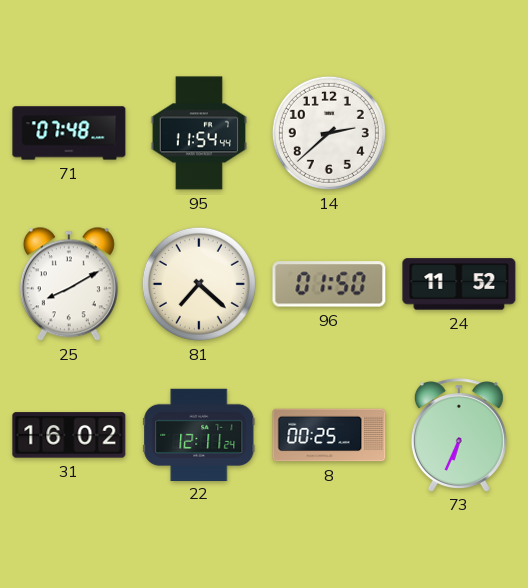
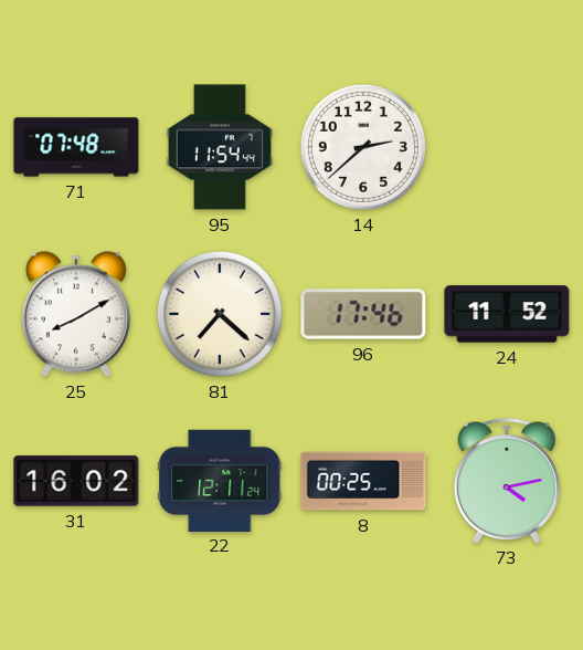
96: 01:50 -> 17:46 (363, 314)
73: 6:34 -> 4:13 (507, 481)
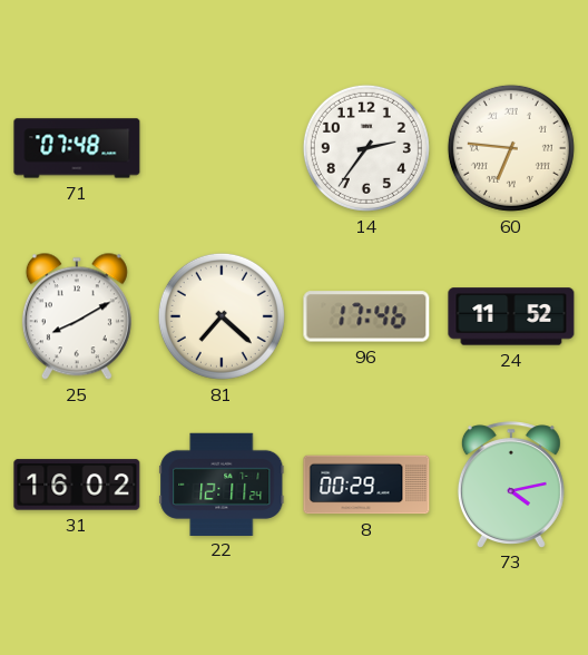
95: 11:54 -> none (219, 147)
14: 2:38 -> 2:36 (366, 148)
60: none -> 6:46 (511, 148)
8: 00:25 -> 00:29 (366, 485)
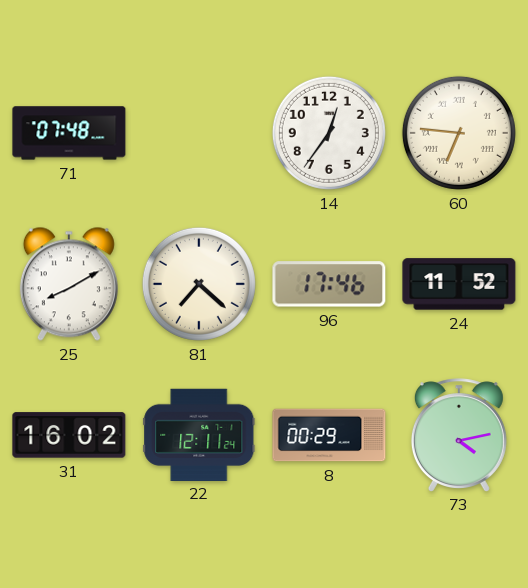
14: 2:36 -> 12:36 (329, 133)
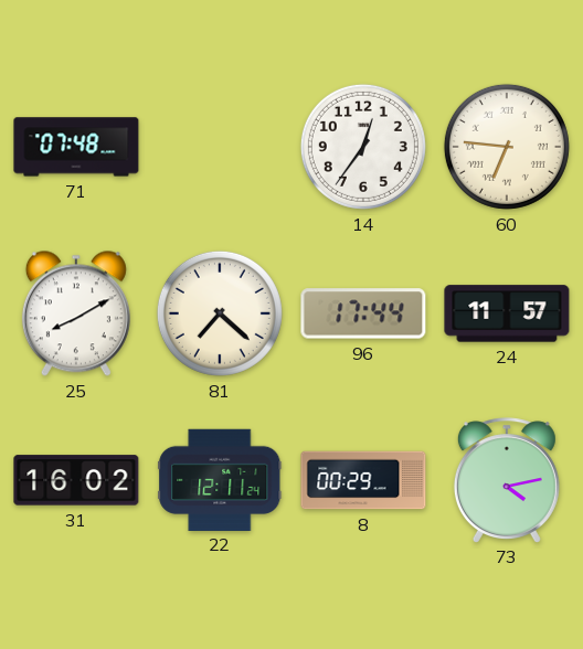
96: 17:46 -> 17:44 (363, 313)
24: 11:52 -> 11:57 (507, 313)
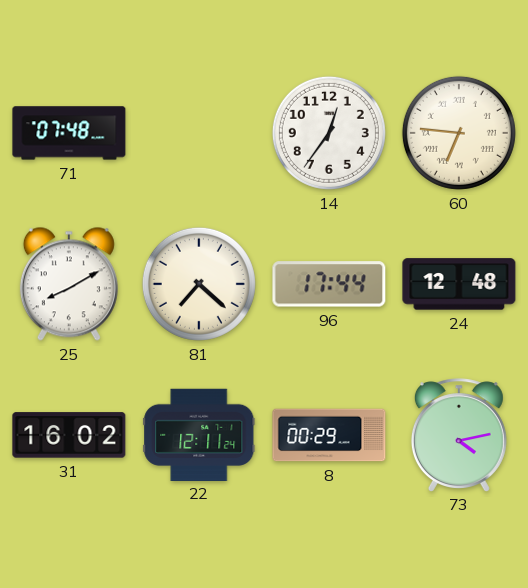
24: 11:57 -> 12:48 (459, 284)
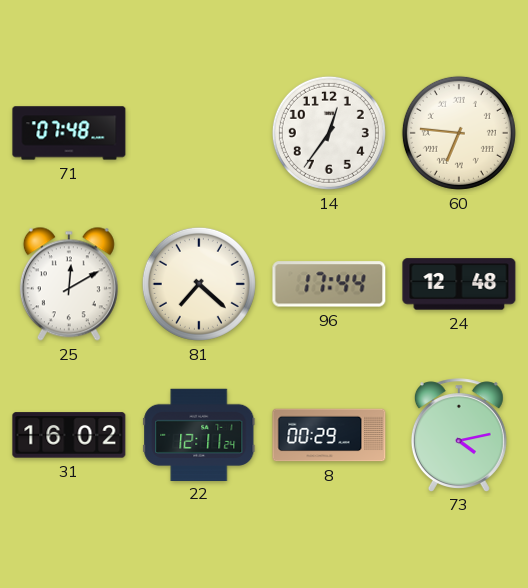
25: 8:10 -> 12:10 (69, 284)
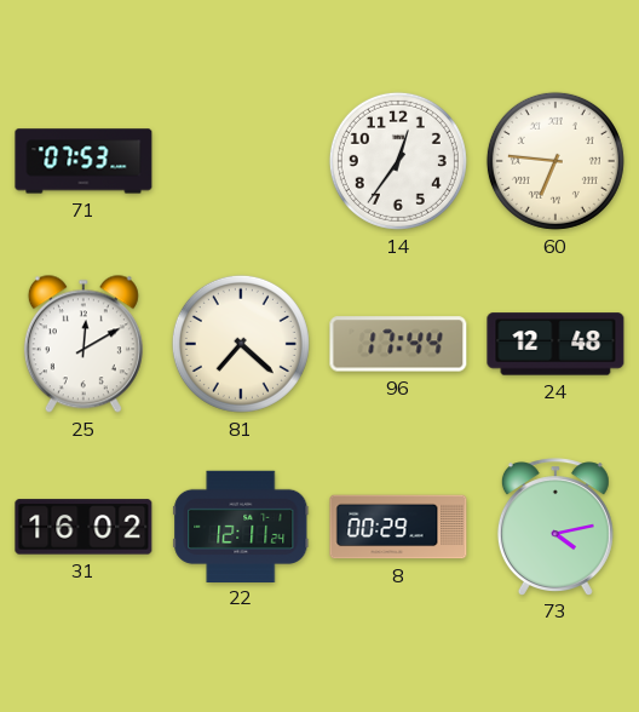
71: 07:48 -> 07:53 (84, 161)
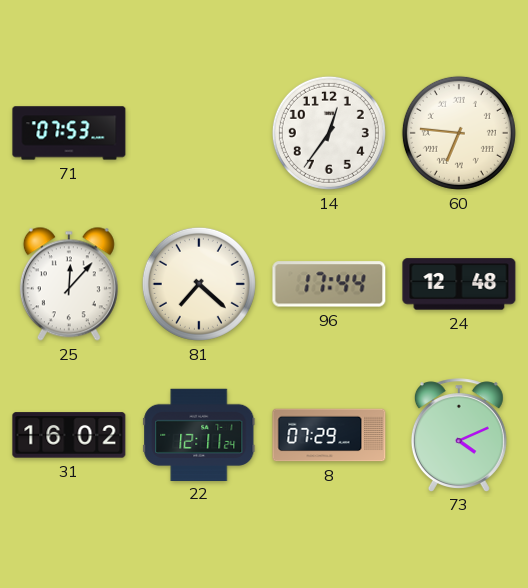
25: 12:10 -> 12:07 (69, 284)
8: 00:29 -> 07:29 (329, 435)
73: 4:13 -> 4:11 (459, 435)
